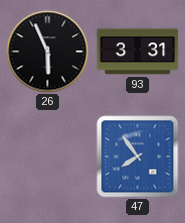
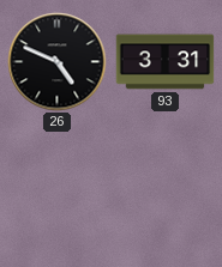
26: 5:56 -> 4:49 (58, 62)
47: 7:54 -> none (138, 157)
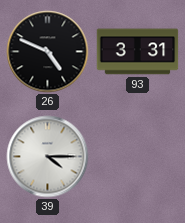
39: none -> 4:15 (48, 157)
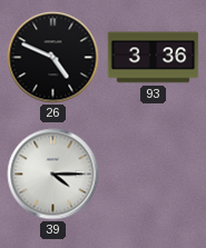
93: 3:31 -> 3:36 (154, 58)
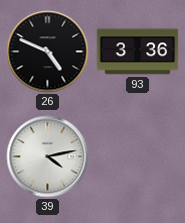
39: 4:15 -> 4:13 (48, 157)
